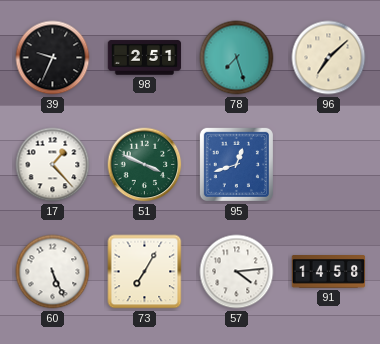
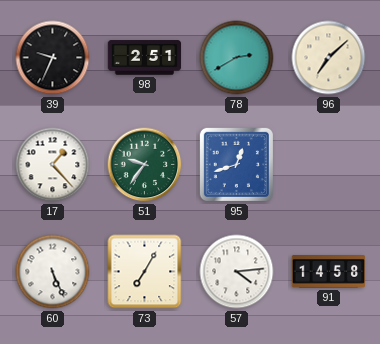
78: 7:27 -> 2:40 (237, 58)
51: 3:49 -> 9:36 (145, 165)
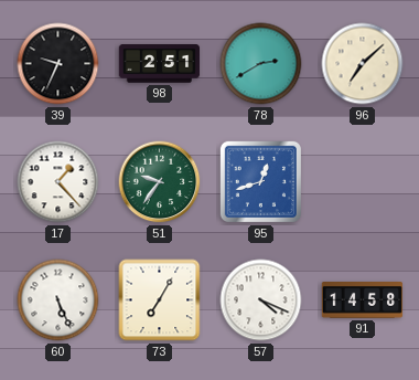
57: 4:14 -> 4:19 (261, 300)
